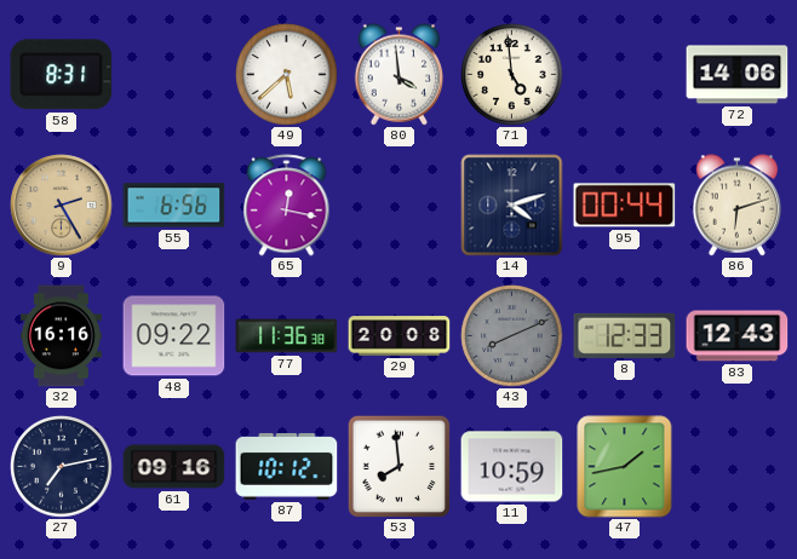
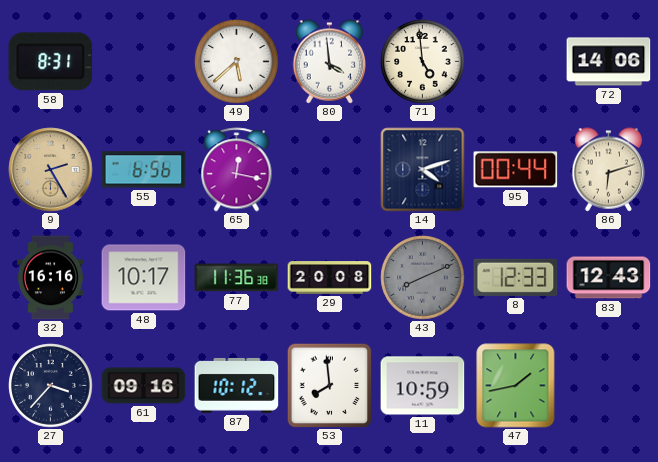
48: 09:22 -> 10:17 (144, 278)
27: 7:13 -> 3:37 (51, 386)
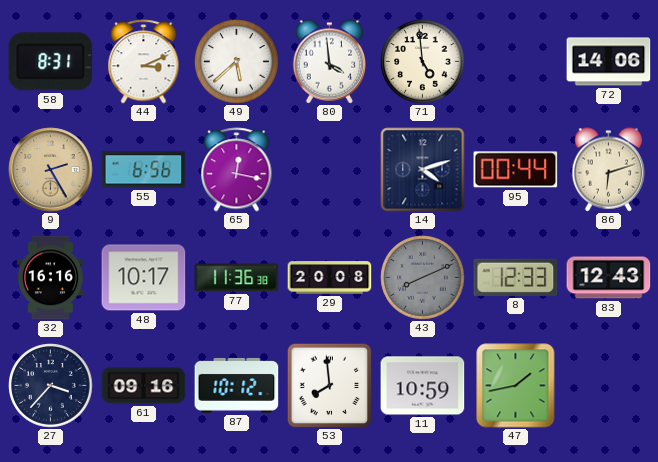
44: none -> 3:11 (144, 62)
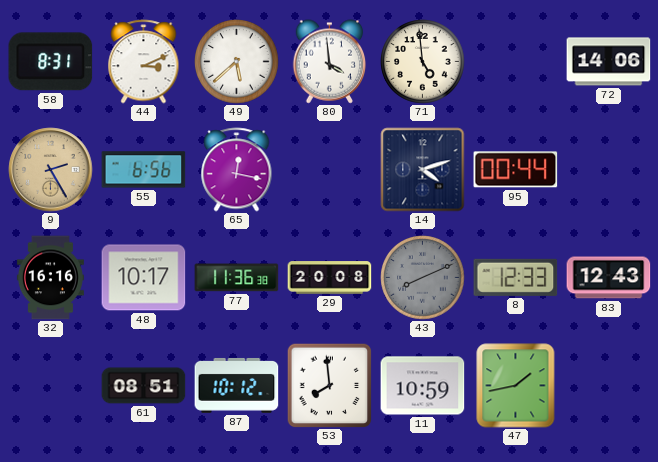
86: 6:12 -> none (609, 170)
27: 3:37 -> none (51, 386)
61: 09:16 -> 08:51 (144, 386)
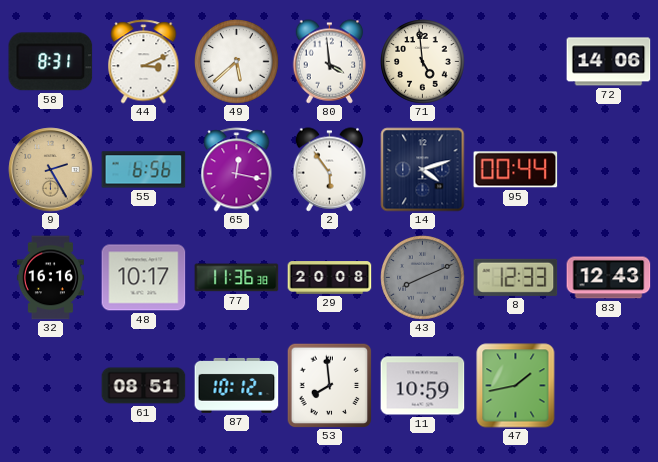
2: none -> 5:54 (330, 170)
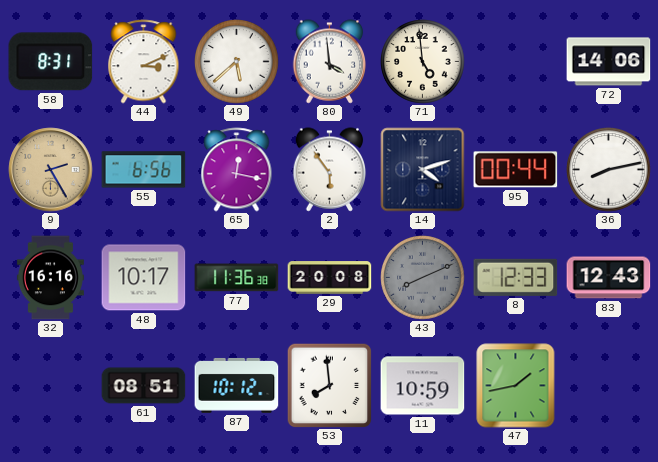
36: none -> 8:13 (609, 170)
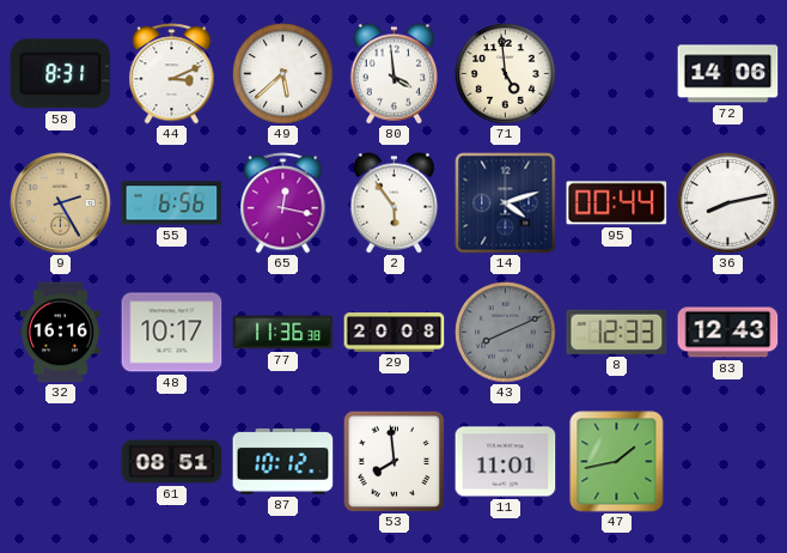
11: 10:59 -> 11:01 (506, 462)
